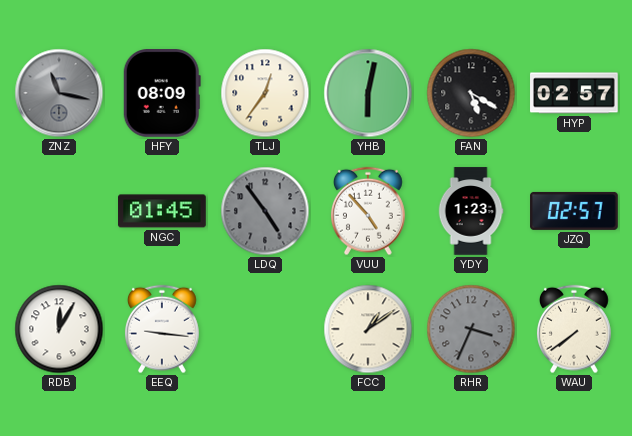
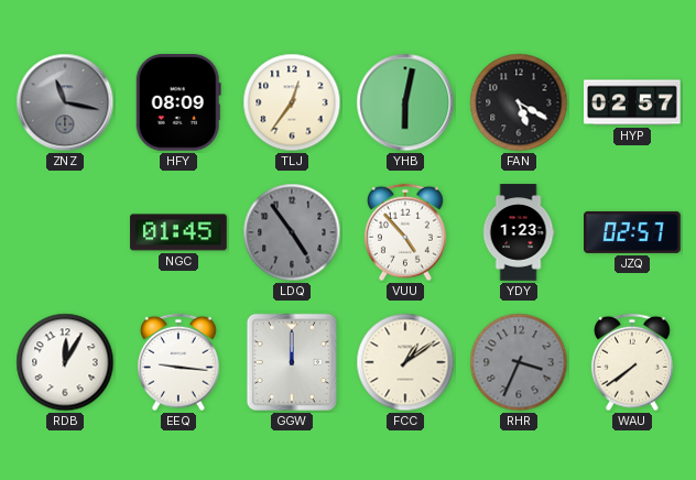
GGW: none -> 12:00 (292, 362)
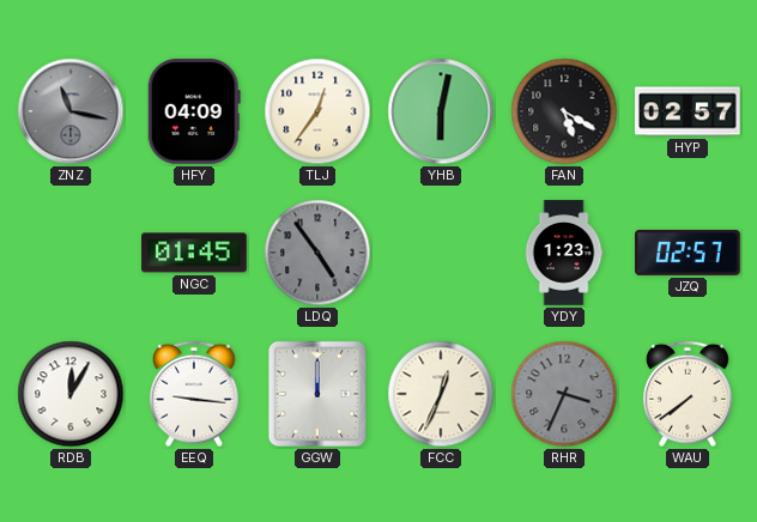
HFY: 08:09 -> 04:09 (194, 113)
VUU: 4:53 -> none (405, 232)
FCC: 1:09 -> 12:34 (441, 394)
